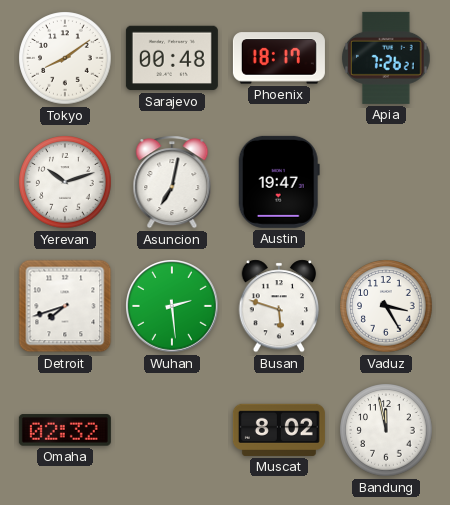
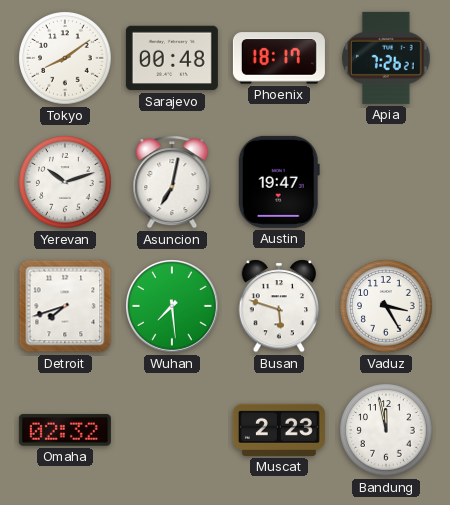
Wuhan: 2:29 -> 7:29 (173, 307)
Muscat: 8:02 -> 2:23 (279, 430)
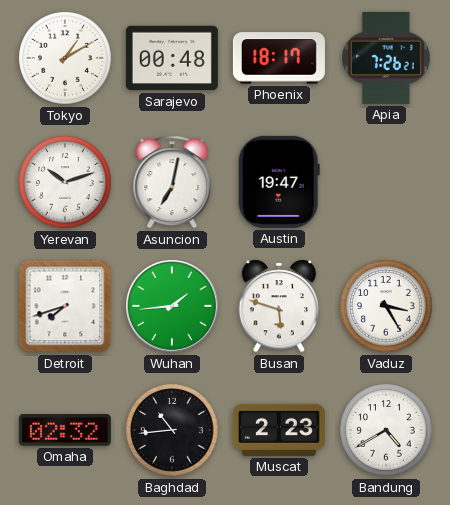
Tokyo: 8:09 -> 1:10 (65, 58)
Wuhan: 7:29 -> 1:44 (173, 307)
Baghdad: none -> 10:44 (172, 430)
Bandung: 11:58 -> 4:40 (386, 430)
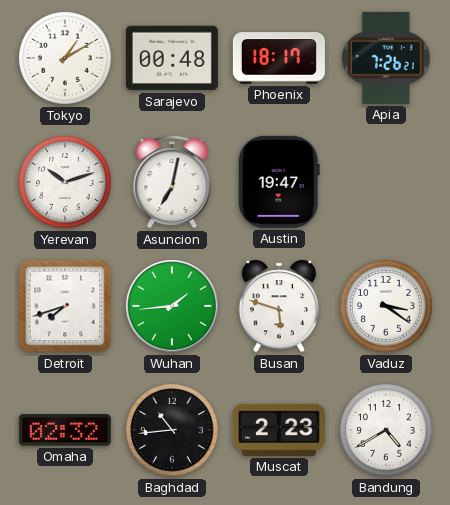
Vaduz: 3:25 -> 3:21 (386, 306)
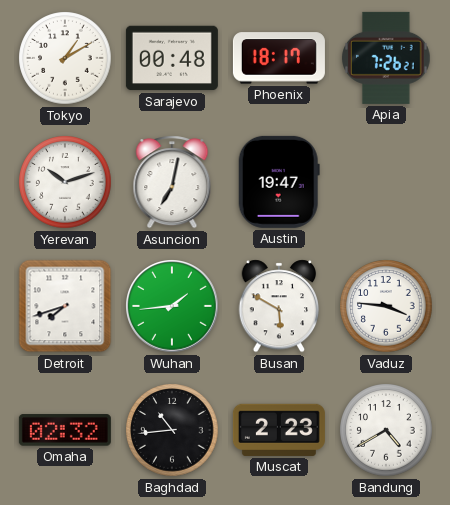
Busan: 5:48 -> 5:50 (279, 306)
Vaduz: 3:21 -> 3:46 (386, 306)
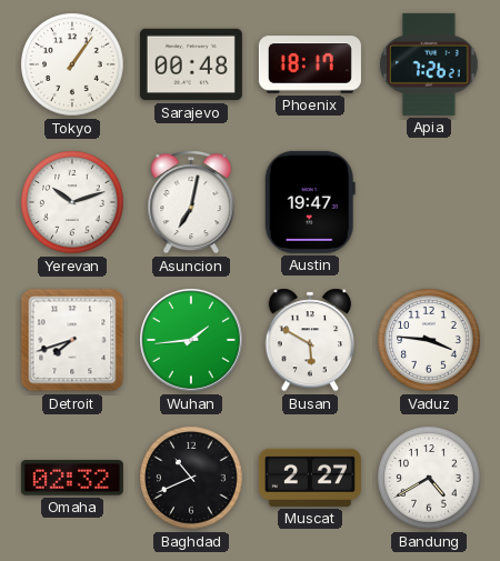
Tokyo: 1:10 -> 1:06 (72, 64)
Baghdad: 10:44 -> 10:41 (191, 478)
Muscat: 2:23 -> 2:27 (310, 478)
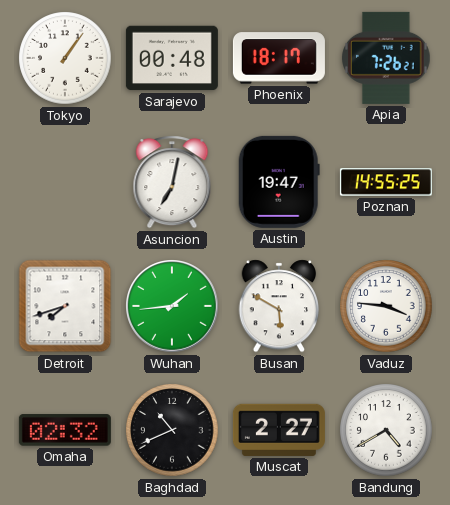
Yerevan: 10:12 -> none (72, 202)
Poznan: none -> 14:55 (386, 182)
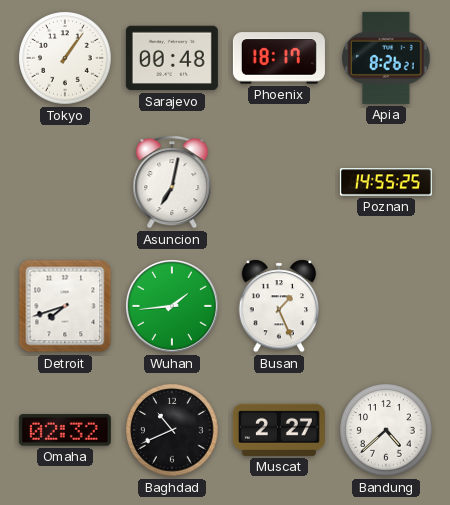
Apia: 7:26 -> 8:26 (387, 58)
Austin: 19:47 -> none (279, 182)
Busan: 5:50 -> 1:26 (279, 306)
Vaduz: 3:46 -> none (386, 306)
Bandung: 4:40 -> 4:38 (386, 430)
